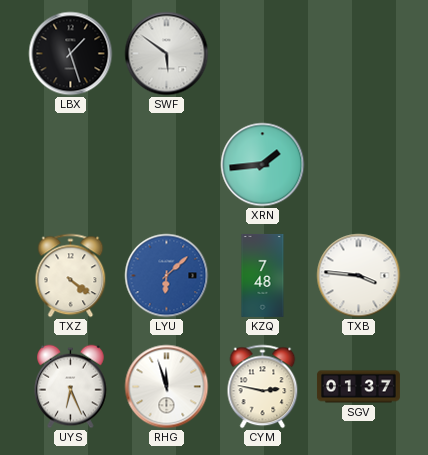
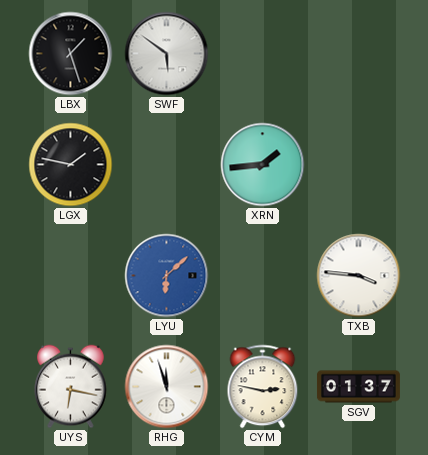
LGX: none -> 1:47 (71, 165)
TXZ: 4:21 -> none (71, 276)
KZQ: 7:48 -> none (263, 275)
UYS: 6:26 -> 6:17 (71, 387)
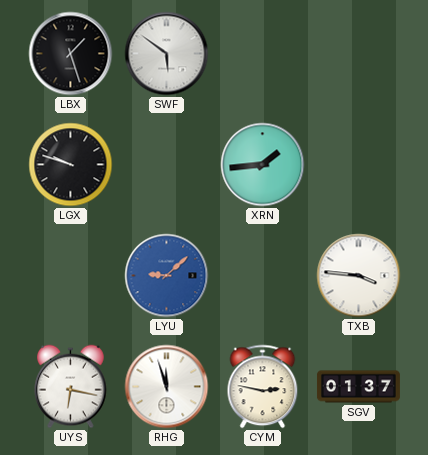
LGX: 1:47 -> 9:48 (71, 165)
LYU: 6:08 -> 9:08 (167, 276)
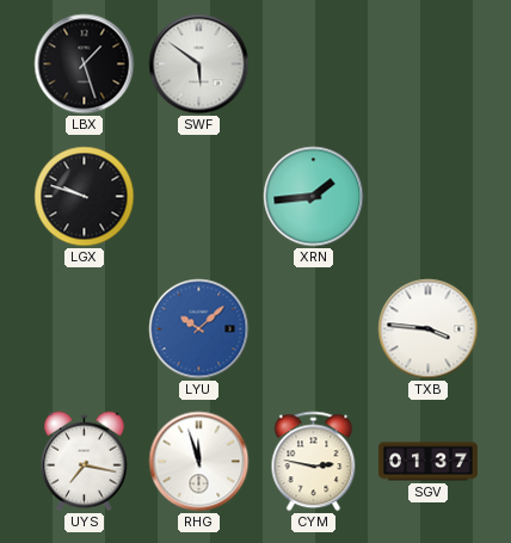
LYU: 9:08 -> 10:08 (199, 329)
UYS: 6:17 -> 7:17 (85, 462)
